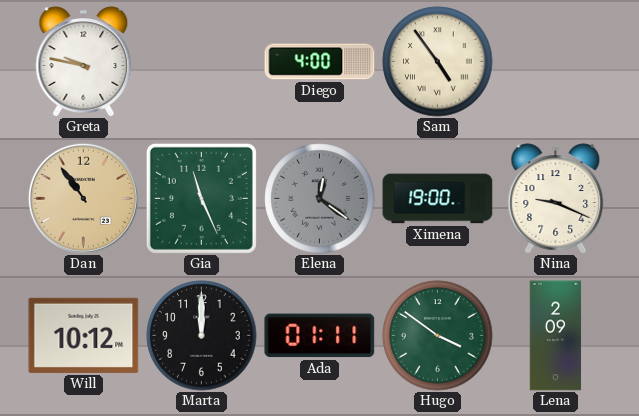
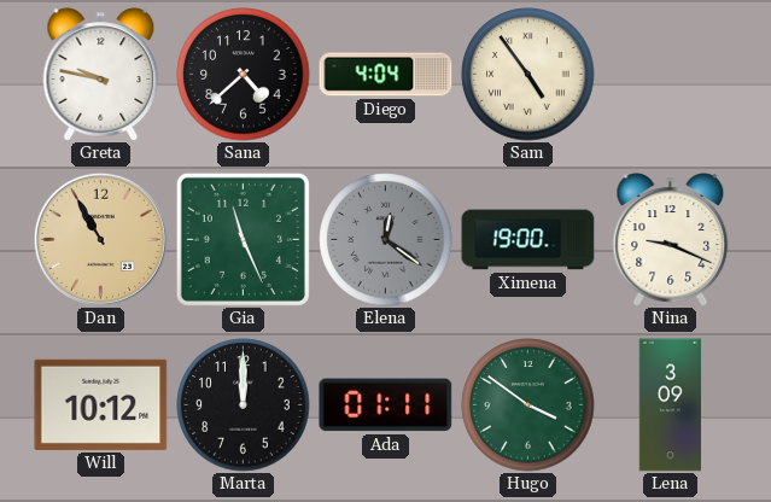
Sana: none -> 4:38 (244, 75)
Diego: 4:00 -> 4:04 (386, 75)
Dan: 10:54 -> 10:55 (100, 239)
Lena: 2:09 -> 3:09 (671, 405)
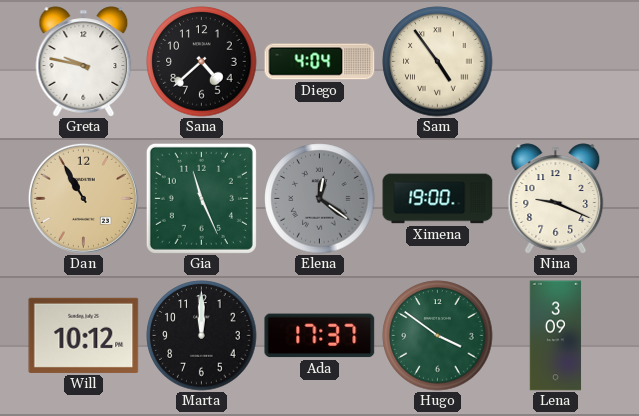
Ada: 01:11 -> 17:37 (320, 336)
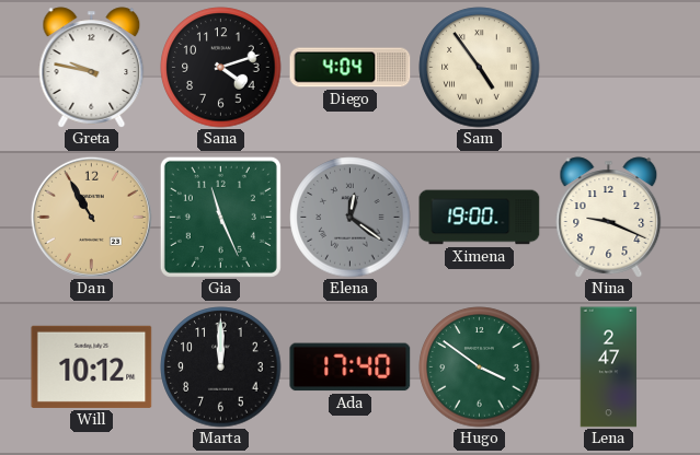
Sana: 4:38 -> 4:12 (221, 68)
Ada: 17:37 -> 17:40 (351, 367)
Lena: 3:09 -> 2:47 (609, 367)
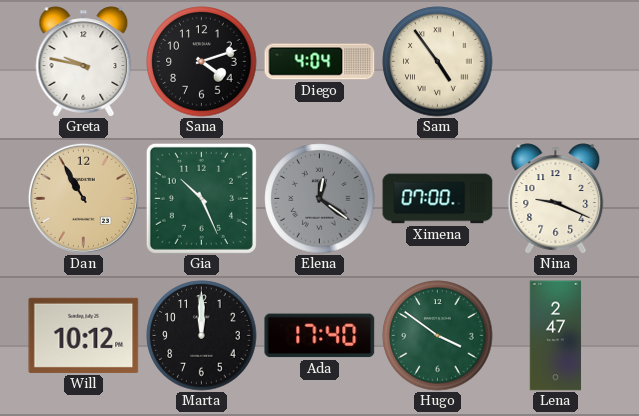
Gia: 11:26 -> 10:26 (201, 198)
Ximena: 19:00 -> 07:00 (438, 199)
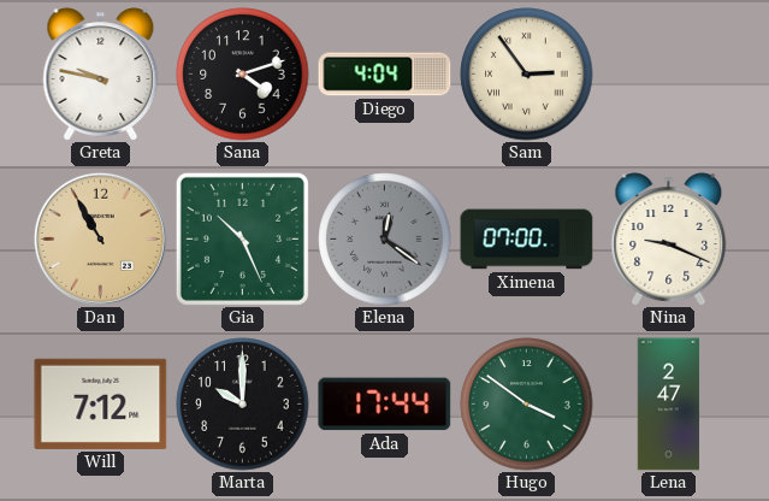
Sam: 4:54 -> 2:54 (527, 75)
Will: 10:12 -> 7:12 (101, 403)
Marta: 12:00 -> 10:00 (243, 405)
Ada: 17:40 -> 17:44 (385, 405)
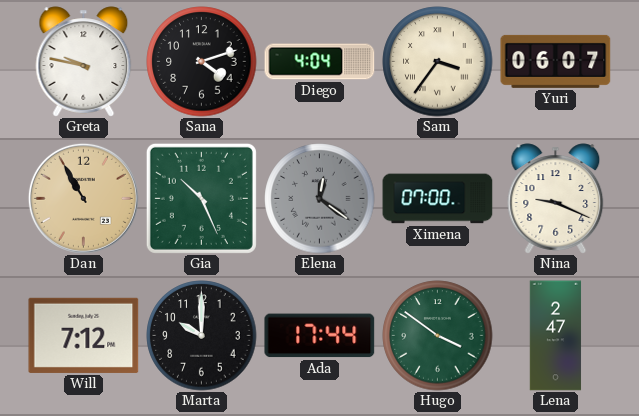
Sam: 2:54 -> 3:36 (438, 62)
Yuri: none -> 06:07 (556, 61)
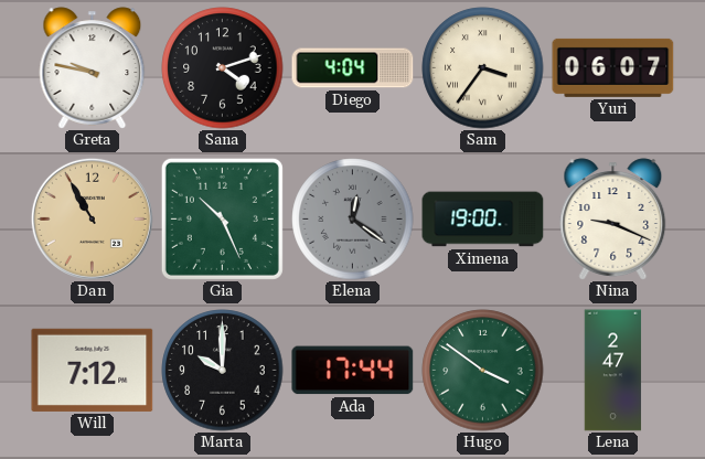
Ximena: 07:00 -> 19:00 (483, 220)
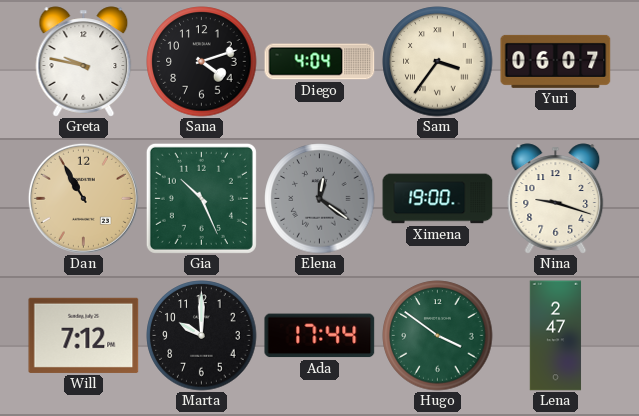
Nina: 9:19 -> 9:18 (556, 199)
